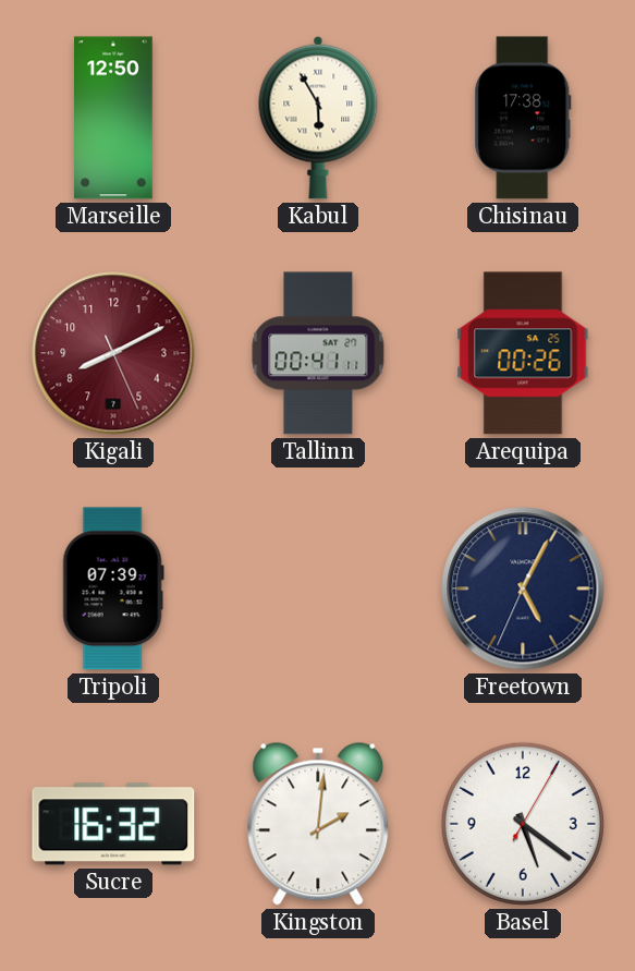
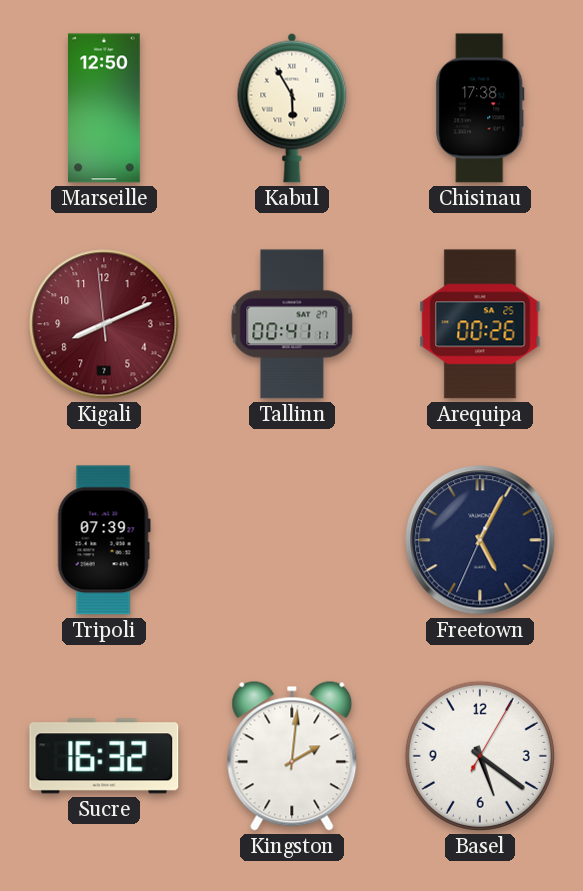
Kigali: 8:10:26 -> 8:10:59 (104, 324)
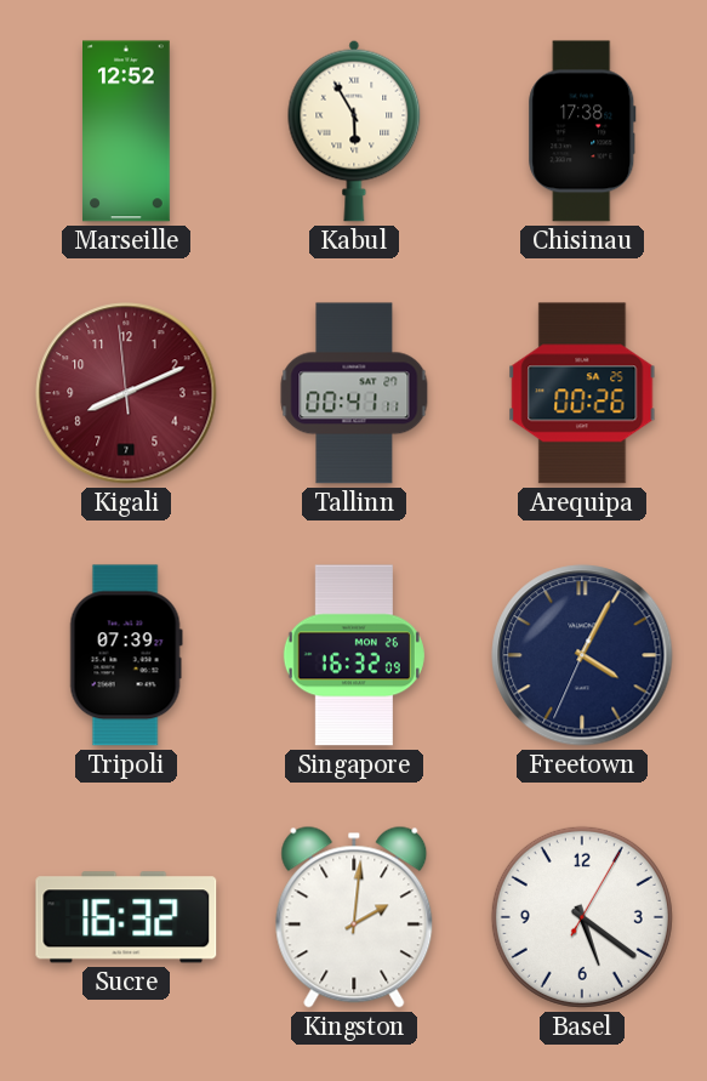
Marseille: 12:50 -> 12:52 (127, 131)
Singapore: none -> 16:32 (354, 655)
Freetown: 5:04 -> 4:04 (582, 655)
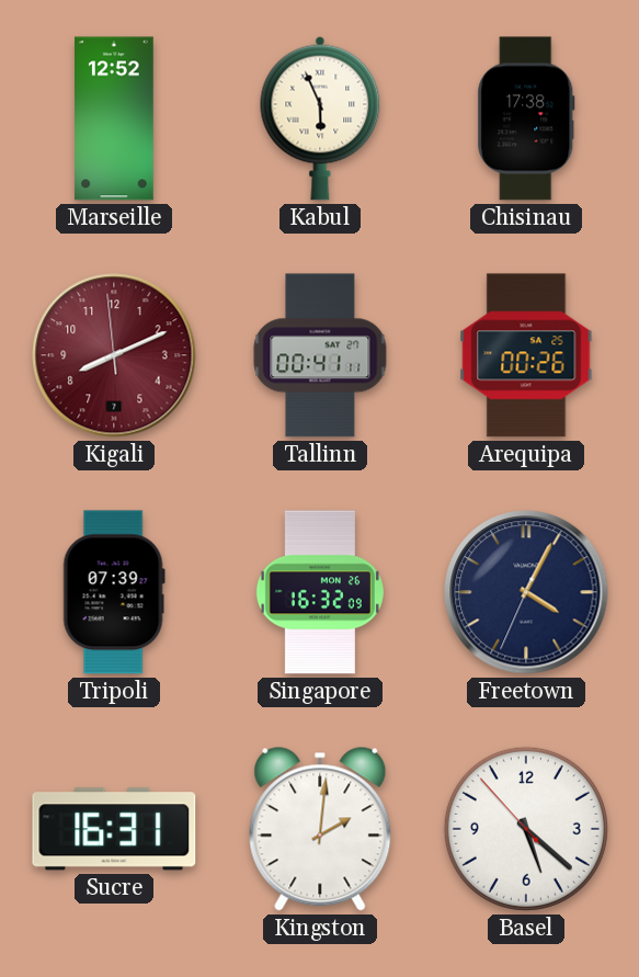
Kabul: 5:55 -> 5:56 (320, 118)
Sucre: 16:32 -> 16:31 (114, 829)
Basel: 5:21:05 -> 5:21:53 (526, 829)
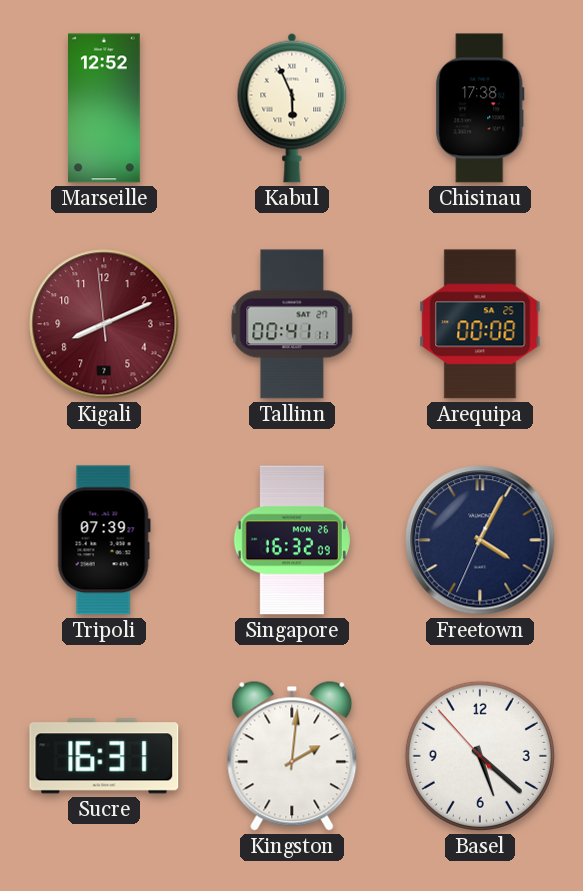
Arequipa: 00:26 -> 00:08 (480, 324)
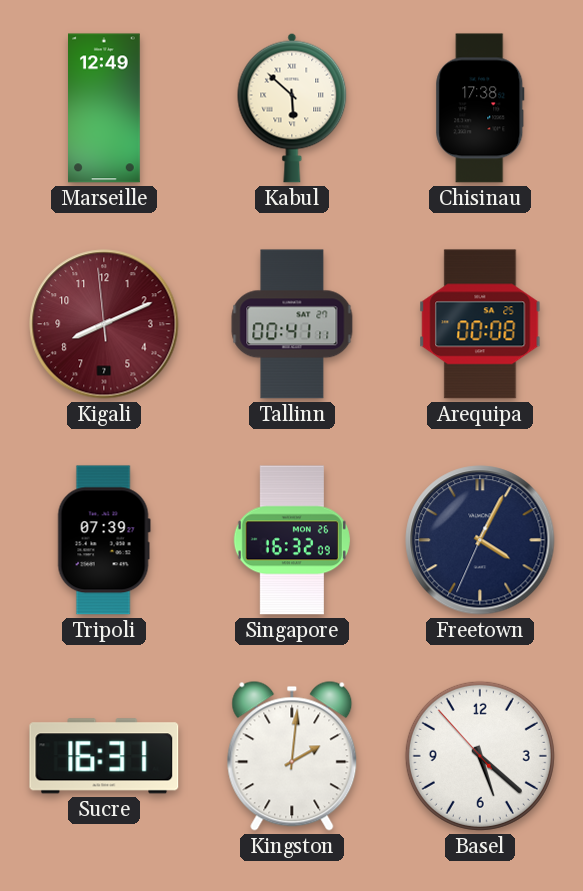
Marseille: 12:52 -> 12:49 (105, 108)
Kabul: 5:56 -> 5:52 (292, 108)
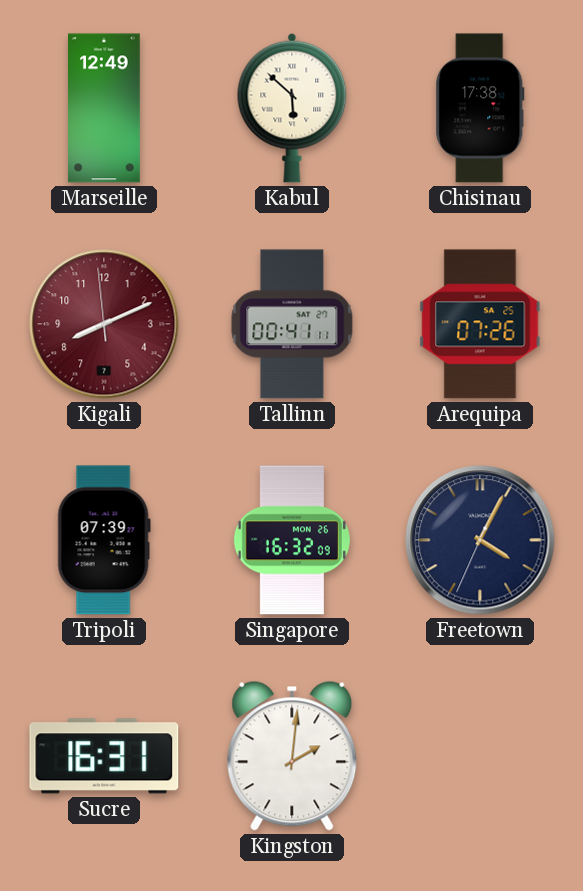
Arequipa: 00:08 -> 07:26 (480, 324)
Basel: 5:21 -> none (480, 756)
